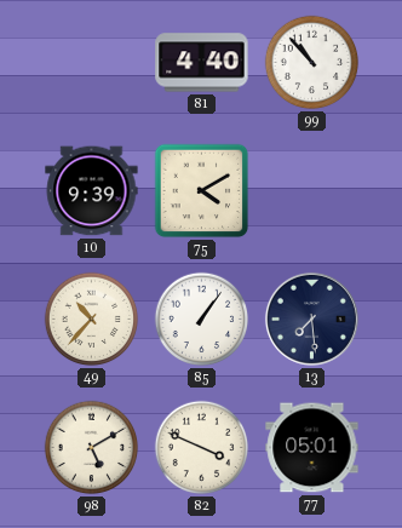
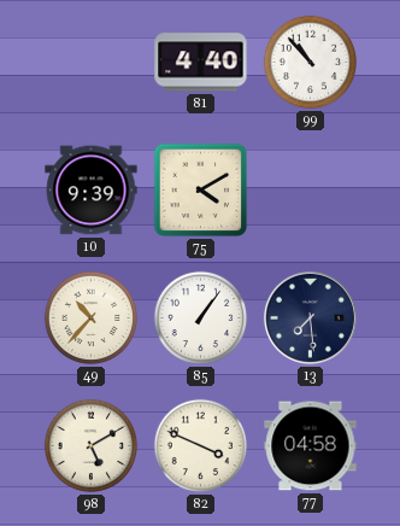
77: 05:01 -> 04:58 (311, 446)
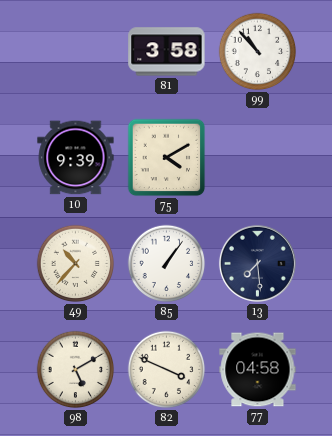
81: 4:40 -> 3:58 (167, 52)
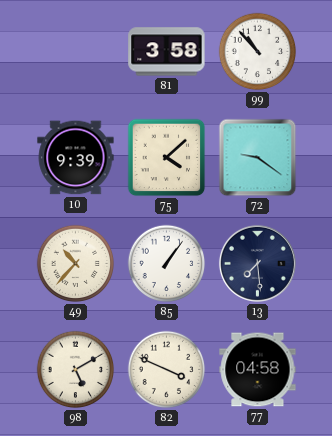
75: 4:10 -> 4:08 (167, 158)
72: none -> 9:21 (258, 158)
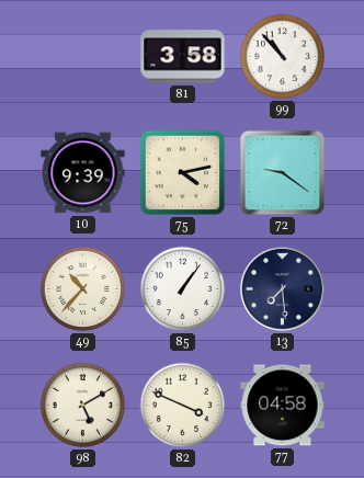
75: 4:08 -> 4:13 (183, 173)
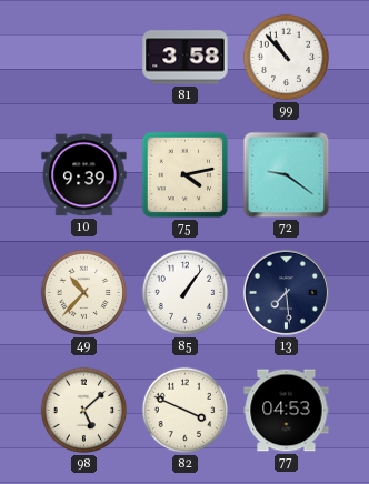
98: 5:10 -> 5:08 (84, 411)
77: 04:58 -> 04:53 (287, 411)
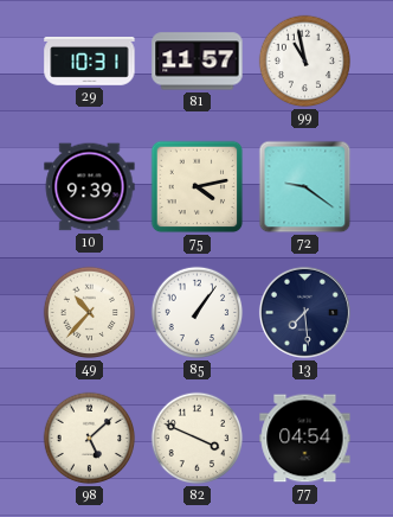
29: none -> 10:31 (90, 62)
81: 3:58 -> 11:57 (198, 62)
99: 10:53 -> 10:58 (305, 62)
77: 04:53 -> 04:54 (305, 439)
